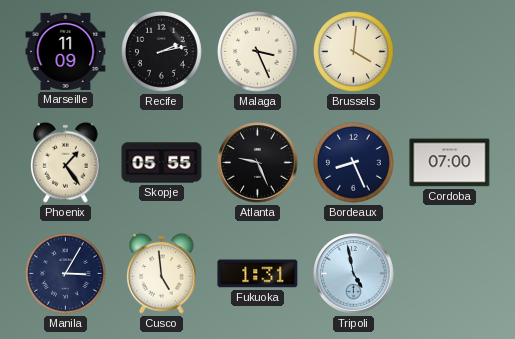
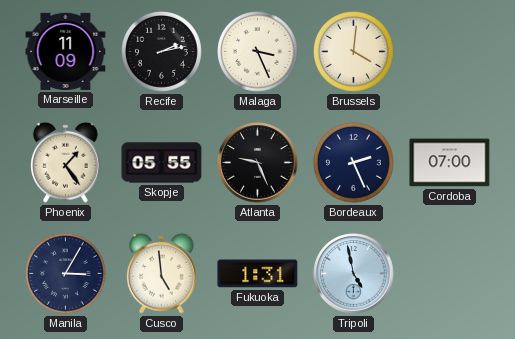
Bordeaux: 8:26 -> 2:26 (354, 163)
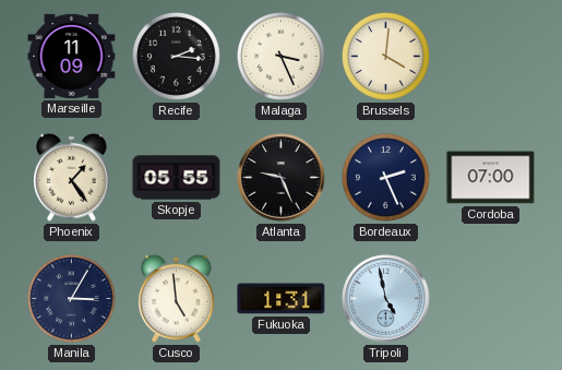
Recife: 2:13 -> 2:16 (177, 57)
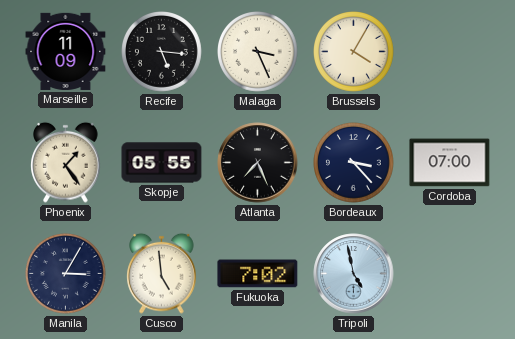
Recife: 2:16 -> 5:16 (162, 52)
Brussels: 4:01 -> 4:05 (354, 52)
Atlanta: 9:26 -> 7:26 (258, 163)
Bordeaux: 2:26 -> 3:23 (354, 163)
Fukuoka: 1:31 -> 7:02 (258, 274)
